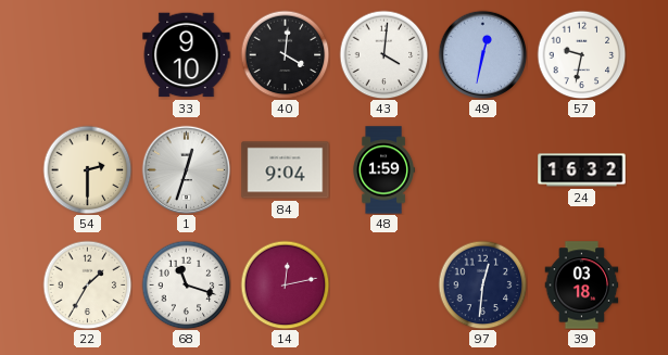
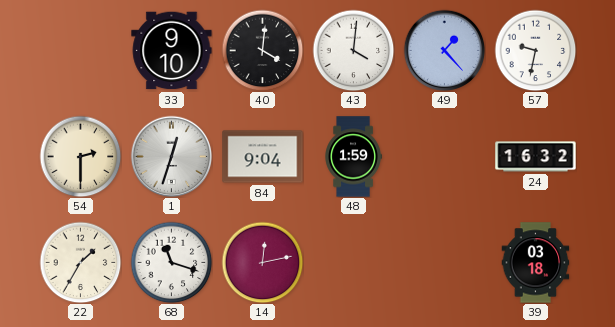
49: 12:32 -> 1:23 (444, 50)
97: 12:31 -> none (482, 284)
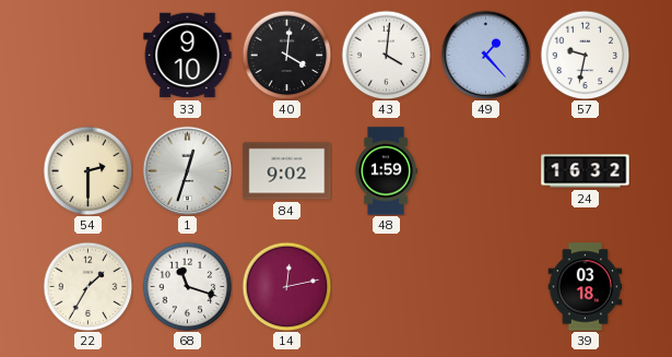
84: 9:04 -> 9:02 (287, 171)
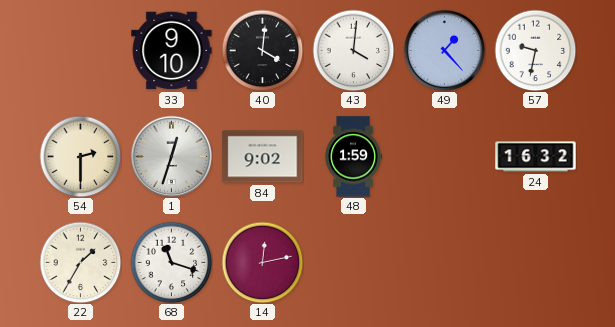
39: 03:18 -> none (586, 287)
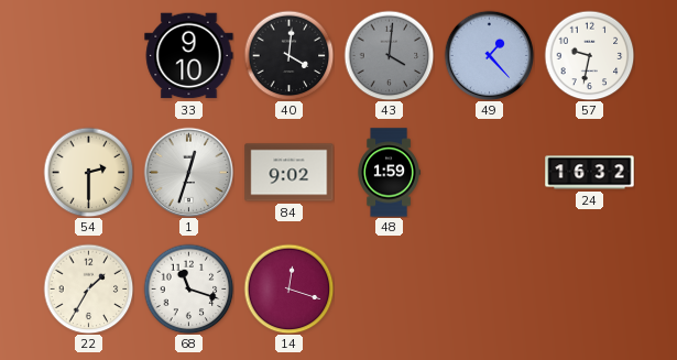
43 dial: white -> grey (389, 55)
14: 12:13 -> 12:18 (288, 288)
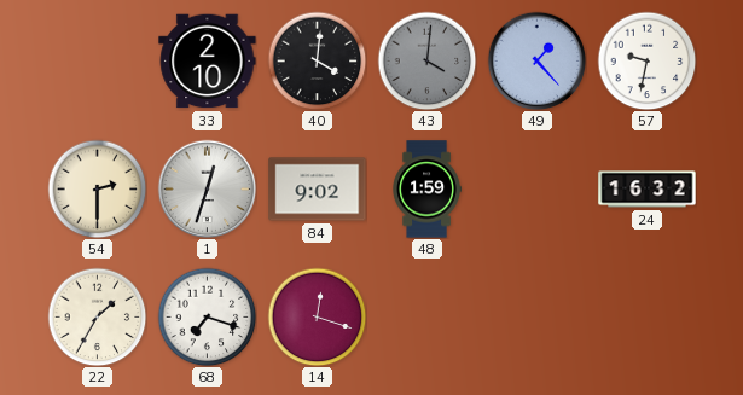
33: 9:10 -> 2:10 (208, 62)
68: 11:18 -> 7:18 (207, 316)
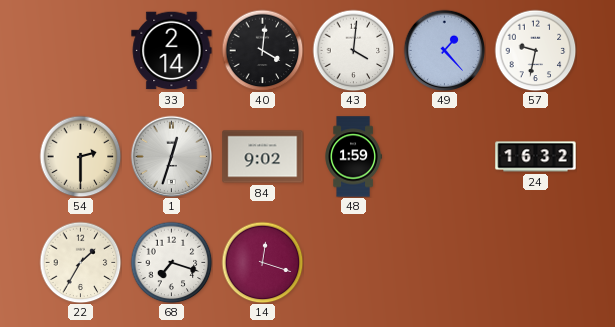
33: 2:10 -> 2:14 (172, 51)
43 dial: grey -> white (353, 50)
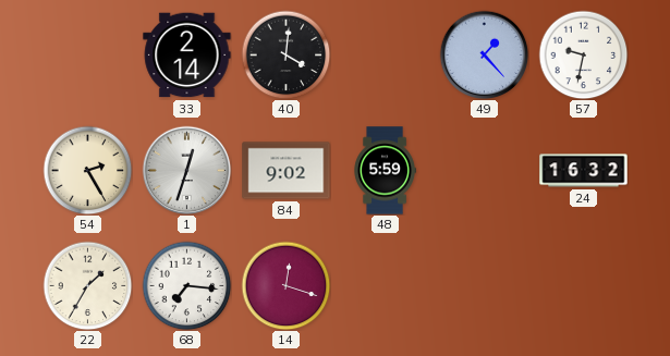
43: 4:01 -> none (353, 50)
54: 2:30 -> 2:25 (87, 170)
48: 1:59 -> 5:59 (385, 171)
68: 7:18 -> 7:16 (186, 285)
